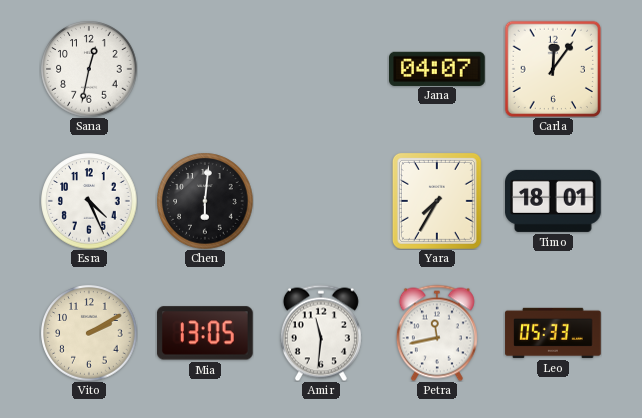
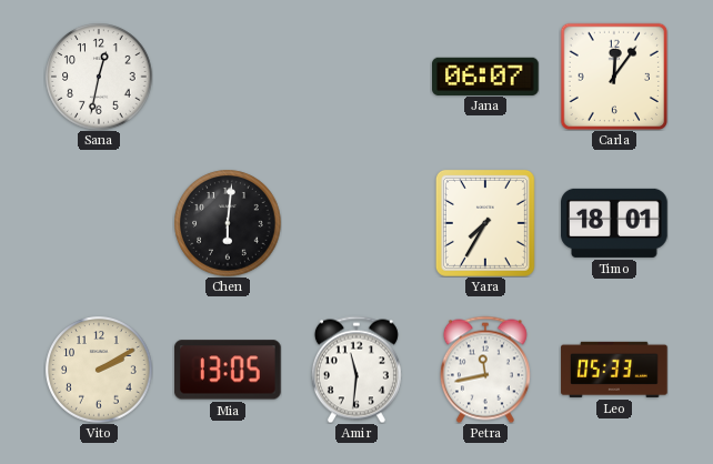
Jana: 04:07 -> 06:07 (485, 75)
Esra: 4:26 -> none (89, 201)
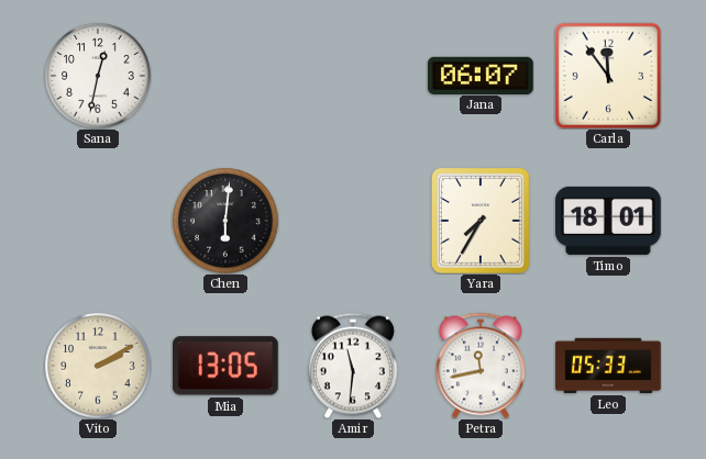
Carla: 12:06 -> 11:54 (607, 75)
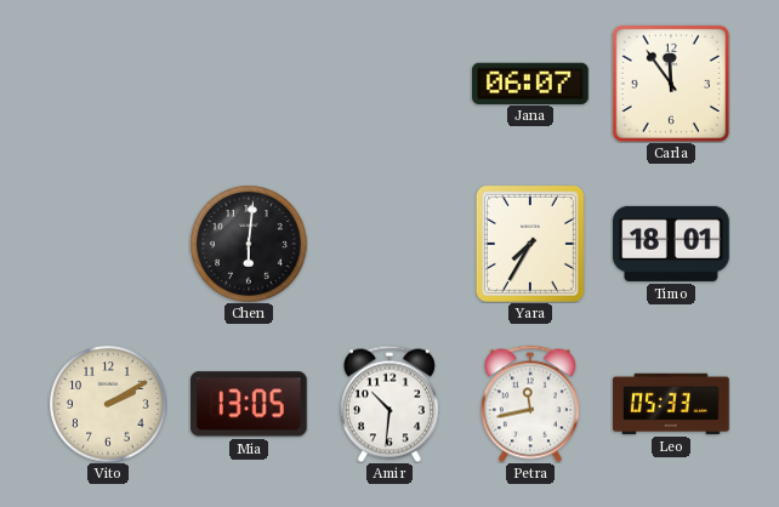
Sana: 12:32 -> none (98, 76)
Amir: 11:31 -> 10:31 (389, 404)
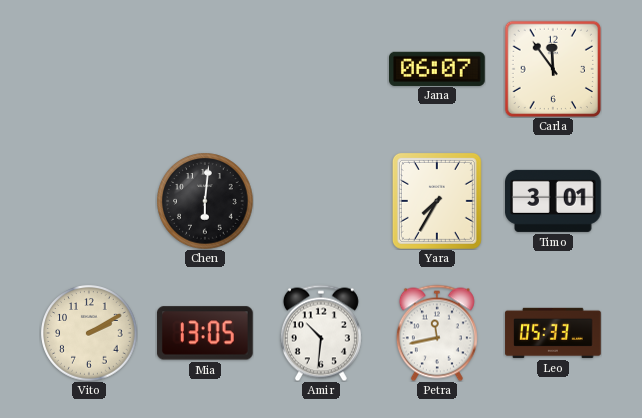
Timo: 18:01 -> 3:01 (554, 201)
